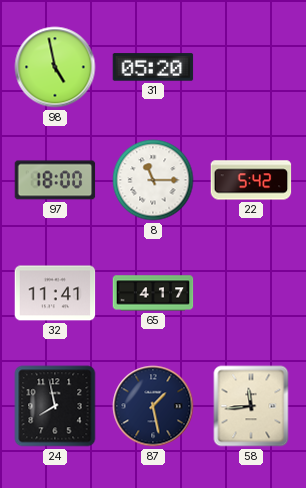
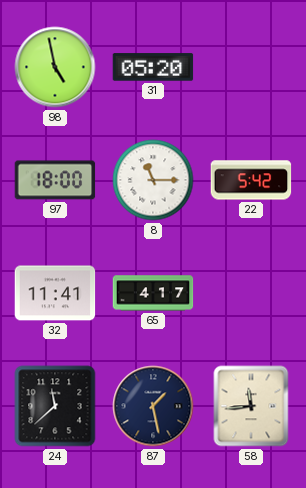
24: 7:58 -> 11:38 (55, 406)
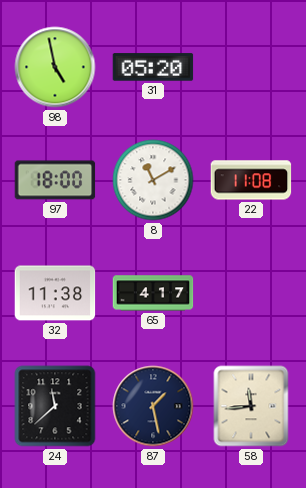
8: 11:15 -> 11:10 (153, 180)
22: 5:42 -> 11:08 (251, 180)
32: 11:41 -> 11:38 (55, 293)
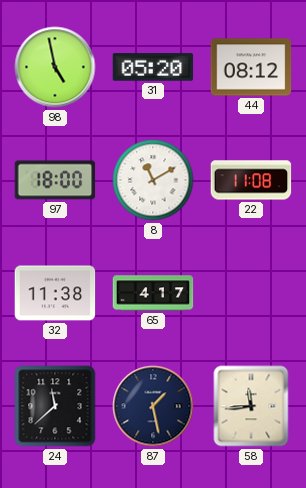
44: none -> 08:12 (251, 67)
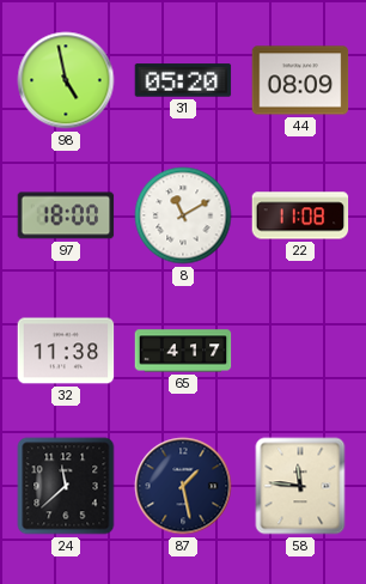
44: 08:12 -> 08:09 (300, 80)
58: 11:44 -> 11:46 (300, 486)
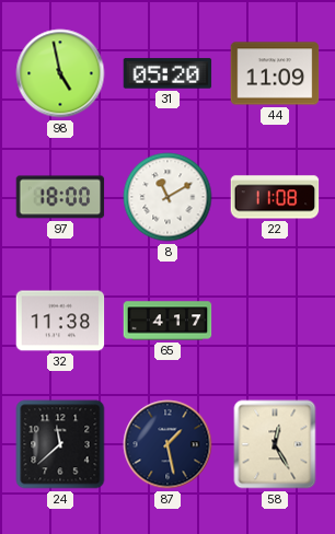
44: 08:09 -> 11:09 (275, 73)
58: 11:46 -> 12:25 (275, 444)
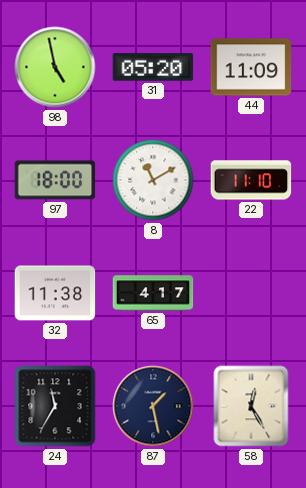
22: 11:08 -> 11:10 (251, 180)
24: 11:38 -> 11:35 (55, 406)
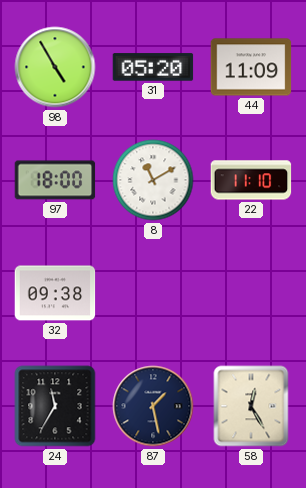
98: 4:58 -> 4:55 (55, 67)
32: 11:38 -> 09:38 (55, 293)
65: 4:17 -> none (153, 293)
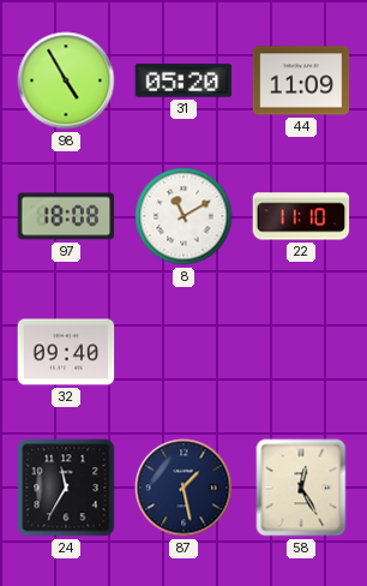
97: 18:00 -> 18:08 (66, 216)
32: 09:38 -> 09:40 (66, 352)
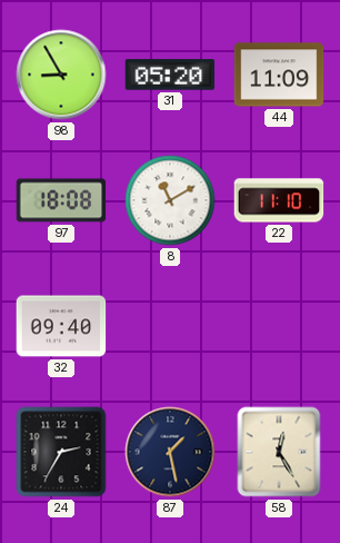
98: 4:55 -> 8:55 (61, 75)
24: 11:35 -> 2:35 (61, 452)
